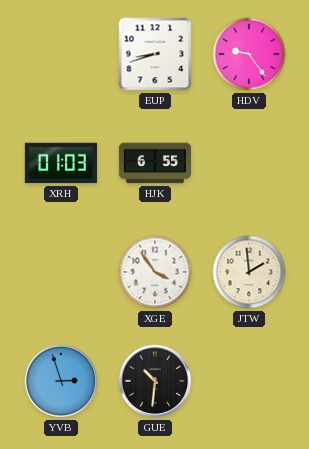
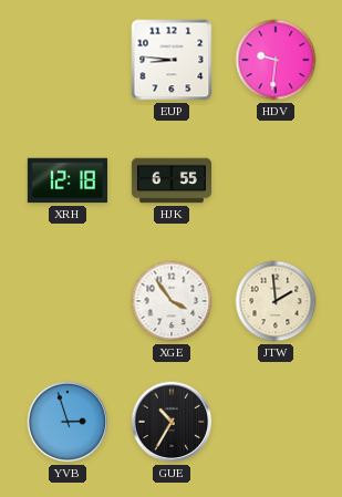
EUP: 8:42 -> 8:46 (172, 60)
HDV: 9:24 -> 9:31 (276, 60)
XRH: 01:03 -> 12:18 (66, 180)
GUE: 10:31 -> 10:35 (172, 422)
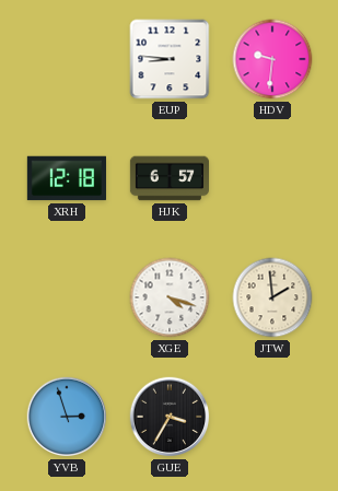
HJK: 6:55 -> 6:57 (168, 178)
XGE: 3:54 -> 4:18 (170, 297)
GUE: 10:35 -> 3:35 (170, 417)
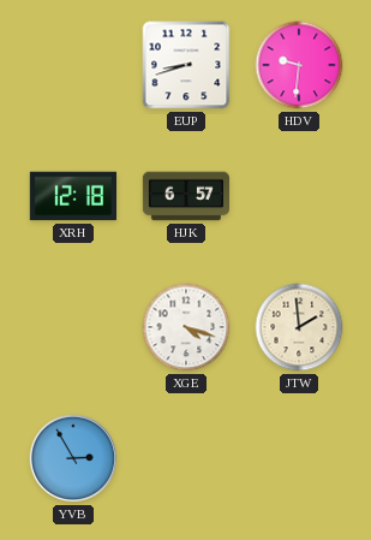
EUP: 8:46 -> 8:42 (186, 65)
YVB: 2:57 -> 2:55 (73, 458)
GUE: 3:35 -> none (170, 417)
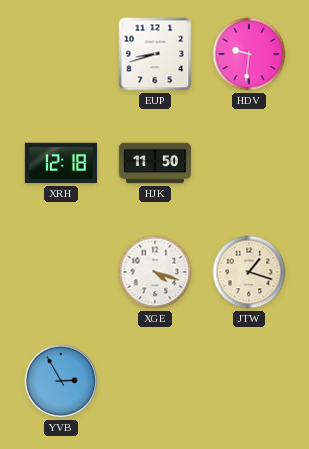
HJK: 6:57 -> 11:50 (154, 163)
JTW: 1:59 -> 1:18 (249, 272)
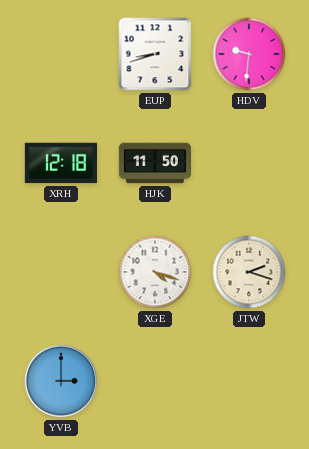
JTW: 1:18 -> 2:18 (249, 272)
YVB: 2:55 -> 3:00 (61, 381)
